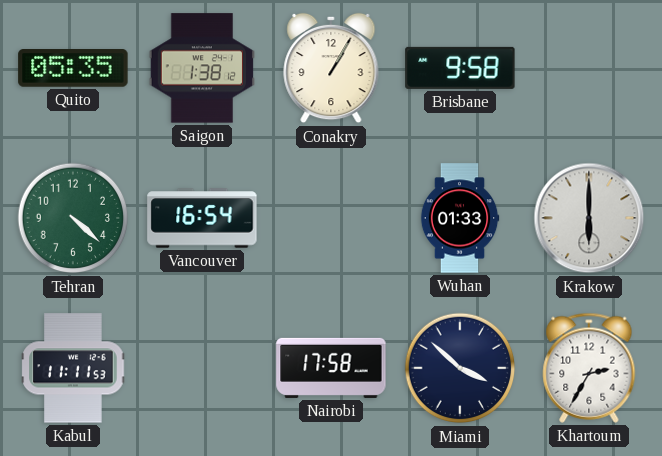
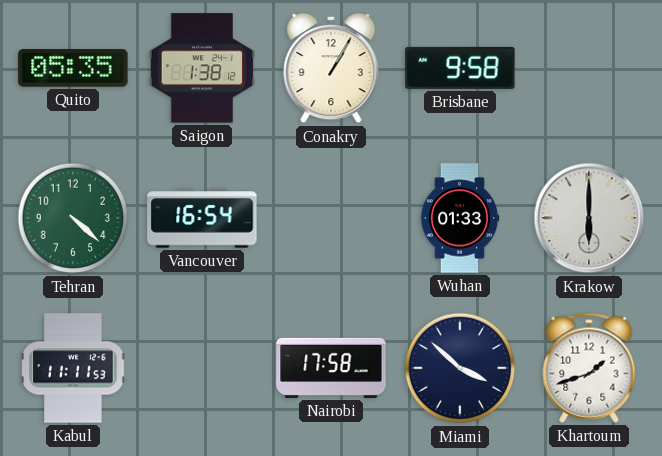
Khartoum: 2:35 -> 1:42 (589, 368)
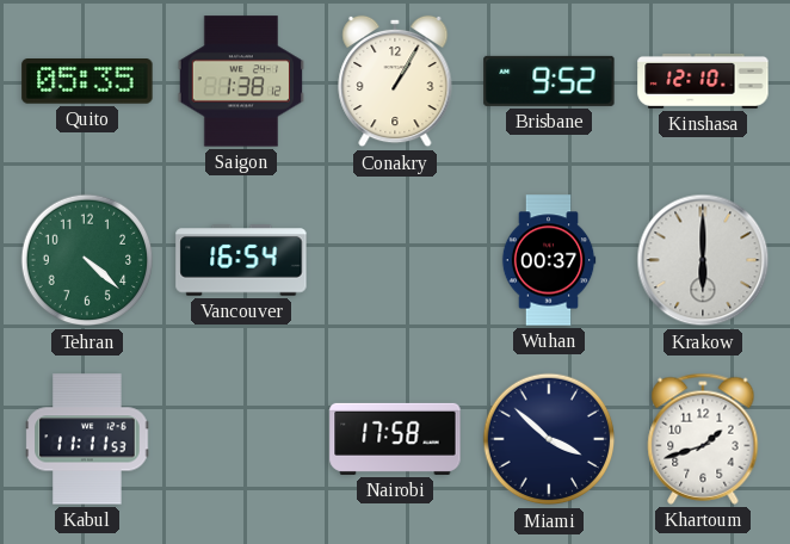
Brisbane: 9:58 -> 9:52 (549, 81)
Kinshasa: none -> 12:10 (703, 81)
Wuhan: 01:33 -> 00:37 (549, 260)
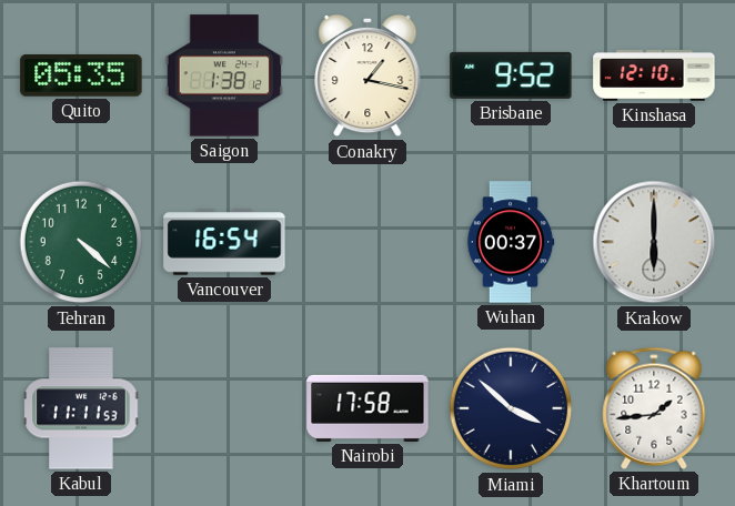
Conakry: 1:05 -> 1:17 (367, 75)
Khartoum: 1:42 -> 1:44 (654, 408)
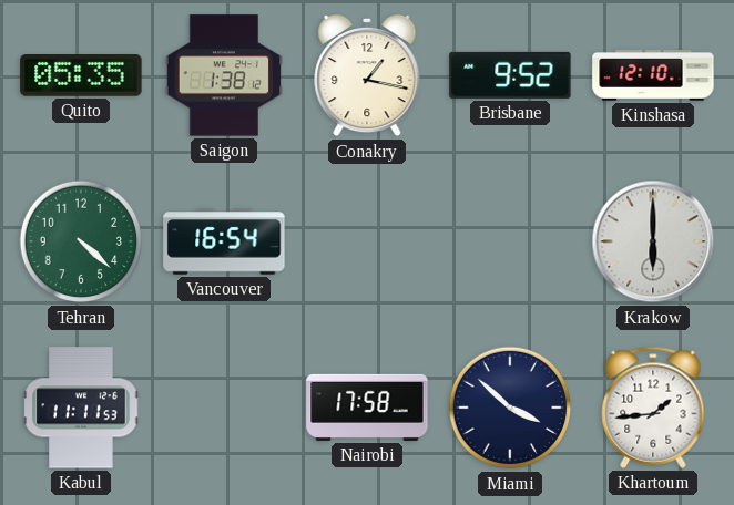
Wuhan: 00:37 -> none (511, 242)
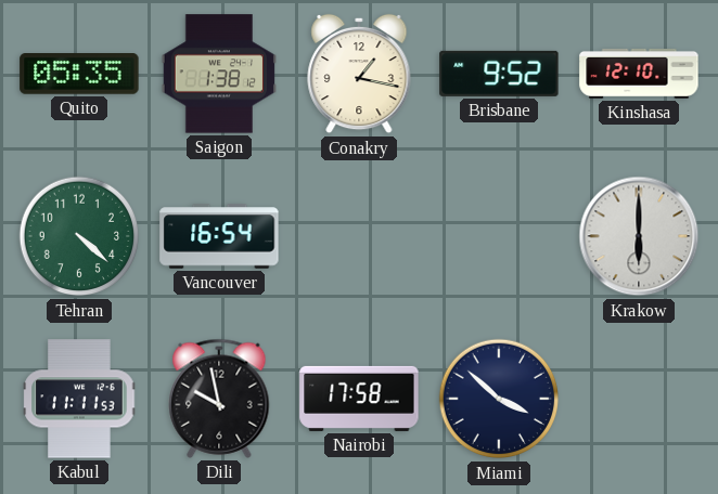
Dili: none -> 9:58 (219, 399)
Khartoum: 1:44 -> none (653, 408)
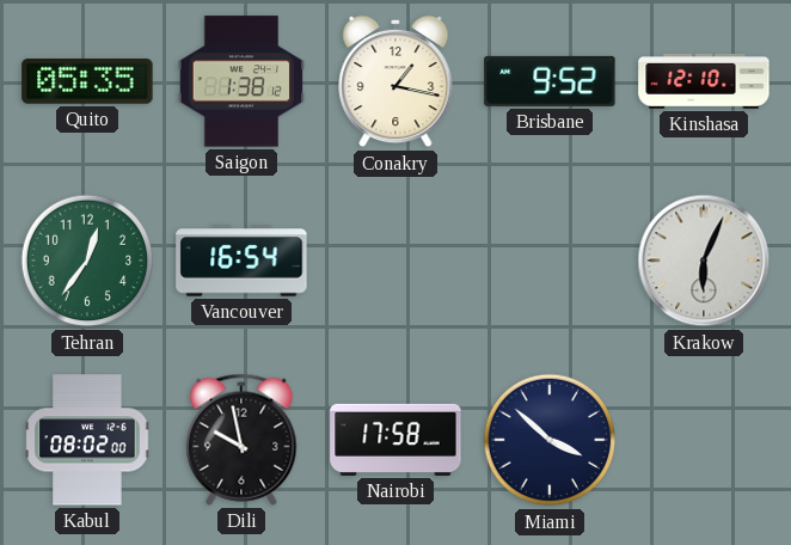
Tehran: 4:22 -> 12:36 (87, 261)
Krakow: 6:00 -> 6:04 (704, 261)
Kabul: 11:11 -> 08:02 (87, 440)
